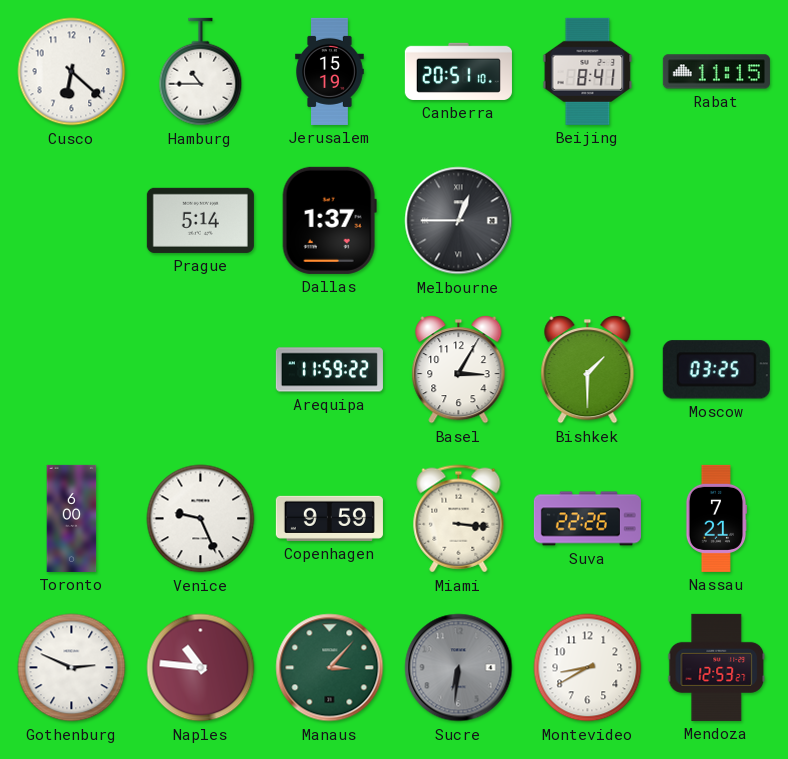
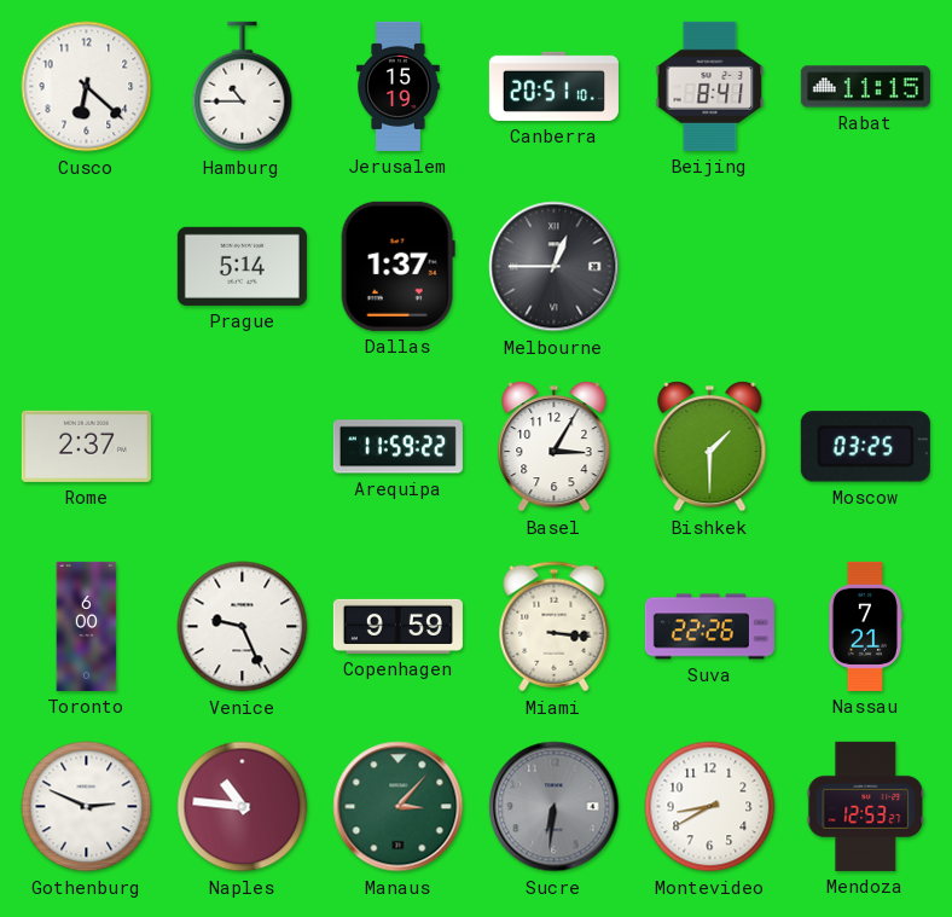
Rome: none -> 2:37 (86, 446)
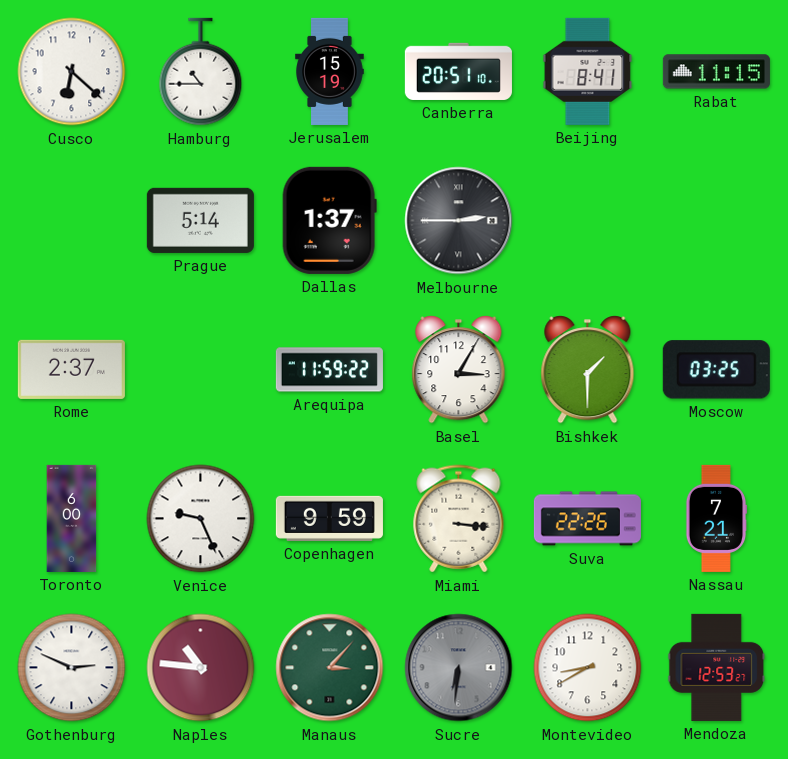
Melbourne: 12:45 -> 2:45 (459, 221)
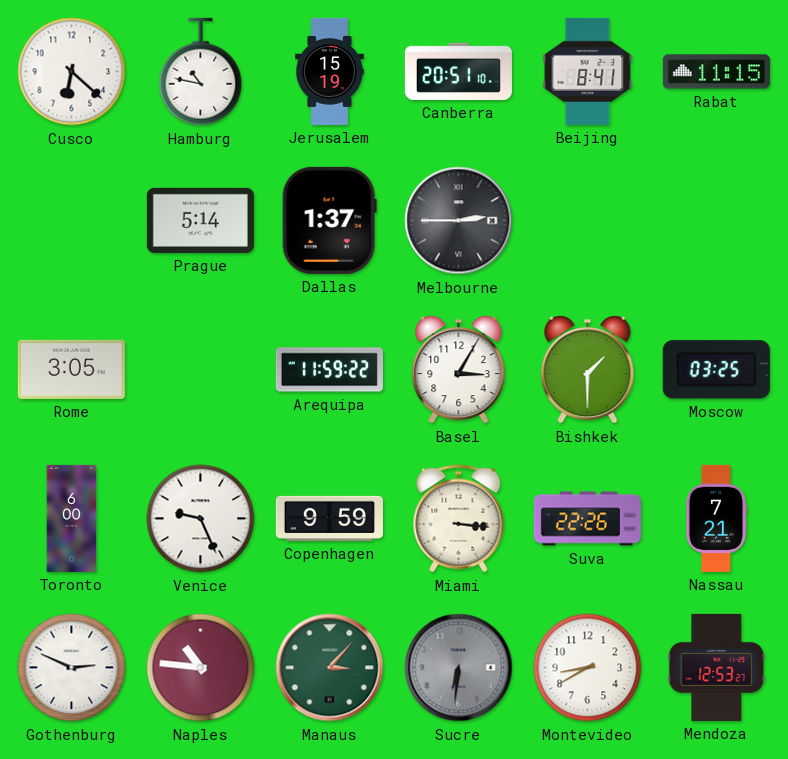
Hamburg: 10:45 -> 10:47 (201, 72)
Rome: 2:37 -> 3:05 (71, 369)
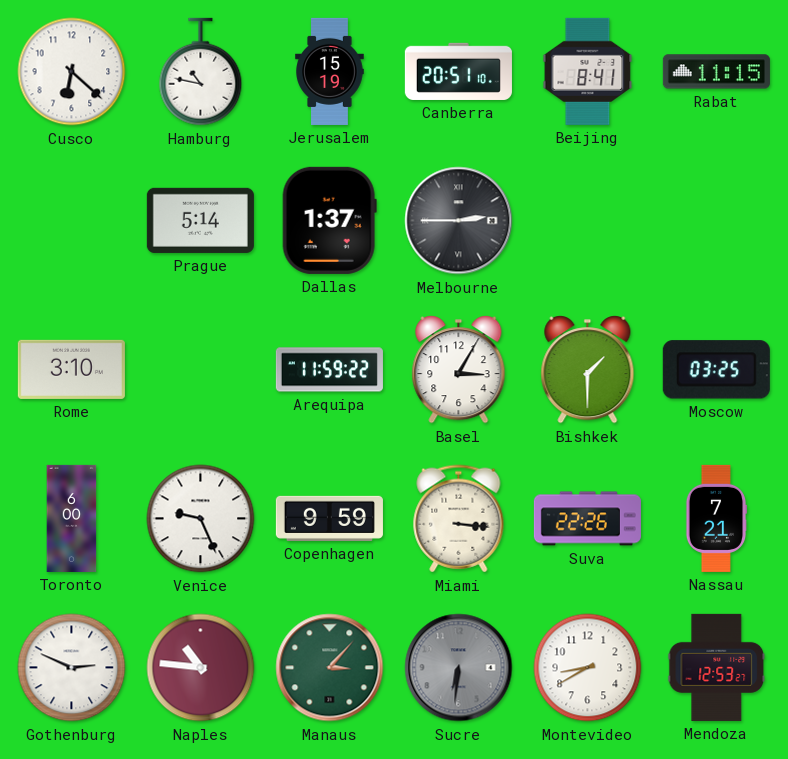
Rome: 3:05 -> 3:10 (71, 369)
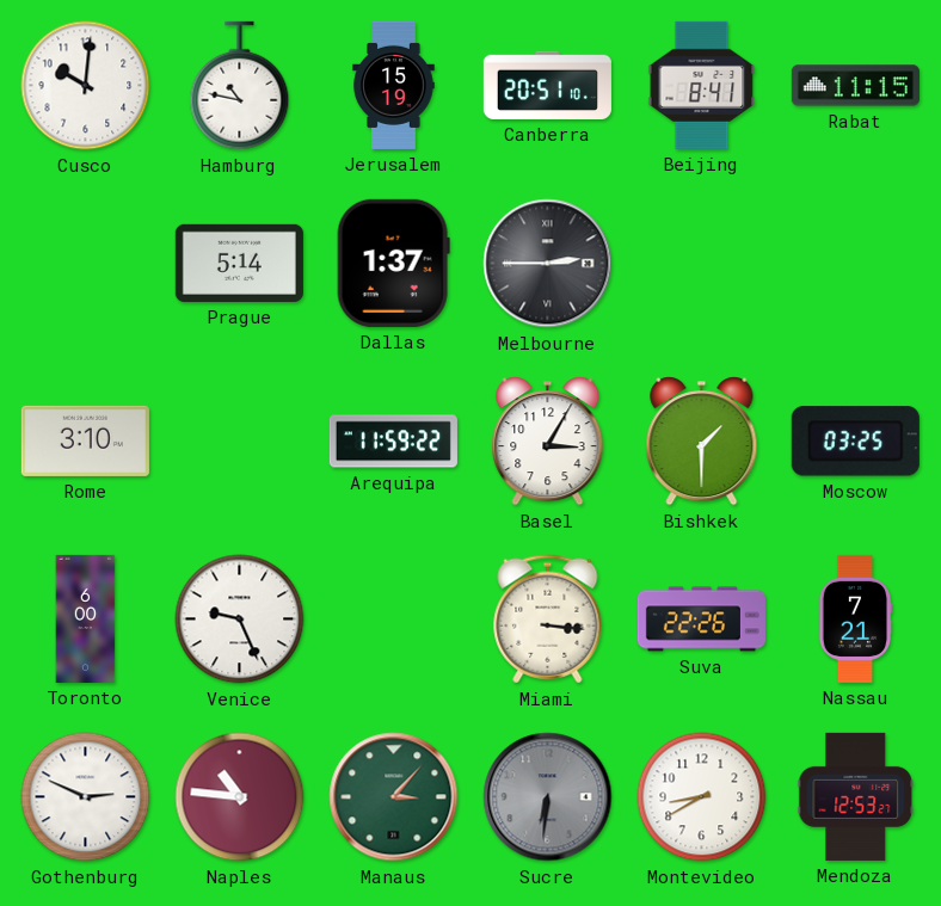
Cusco: 6:22 -> 10:01 (86, 86)
Copenhagen: 9:59 -> none (329, 518)
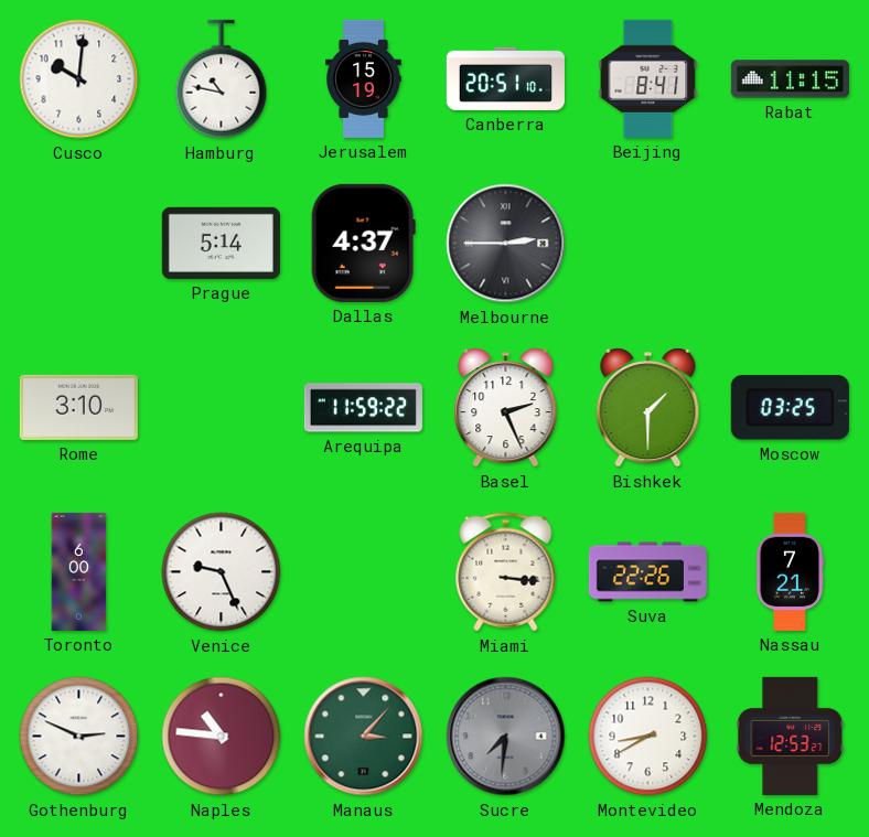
Dallas: 1:37 -> 4:37 (363, 243)
Basel: 3:05 -> 2:26 (506, 408)
Sucre: 6:31 -> 7:31 (506, 737)
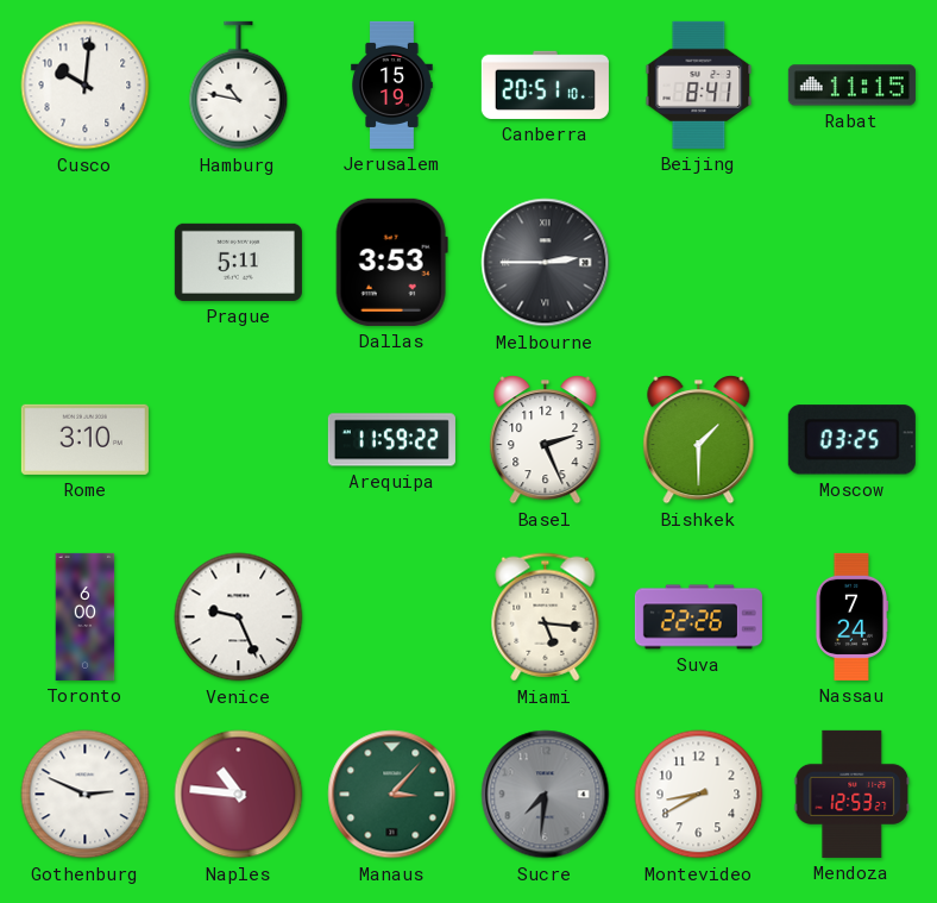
Prague: 5:14 -> 5:11 (238, 262)
Dallas: 4:37 -> 3:53 (391, 262)
Miami: 3:16 -> 5:16 (546, 617)
Nassau: 7:21 -> 7:24 (851, 616)
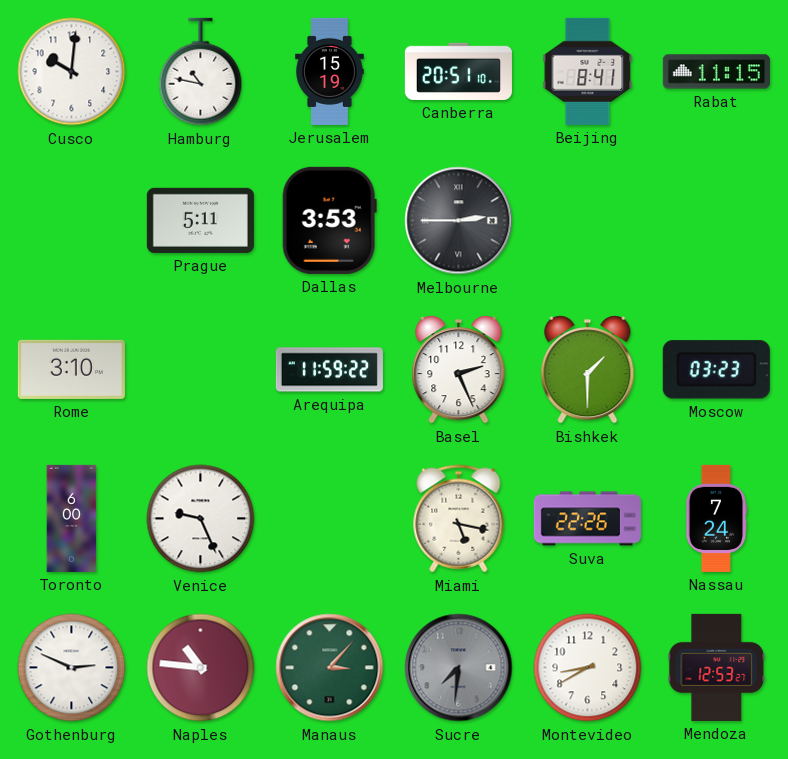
Moscow: 03:25 -> 03:23 (716, 370)
Miami: 5:16 -> 5:17 (459, 519)
